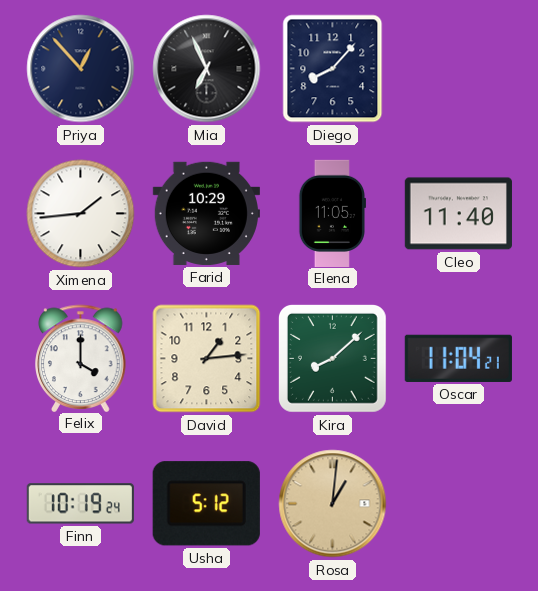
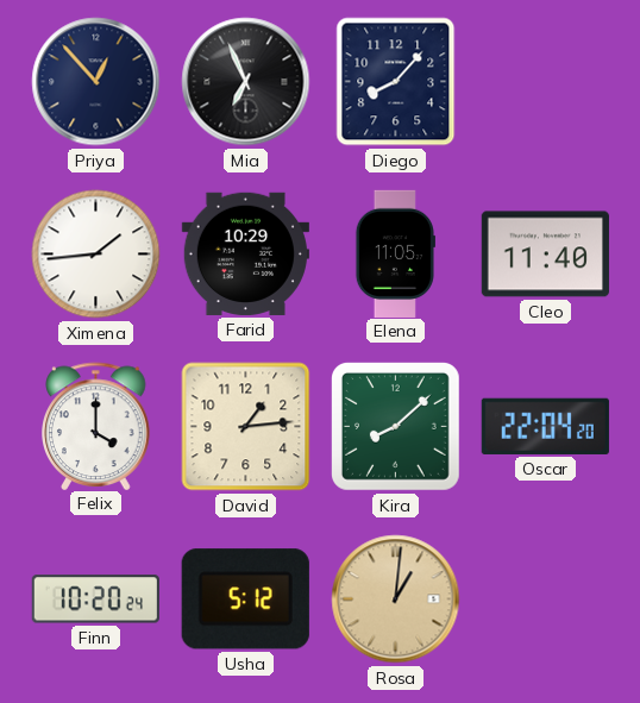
Oscar: 11:04 -> 22:04 (545, 426)
Finn: 10:19 -> 10:20 (95, 600)
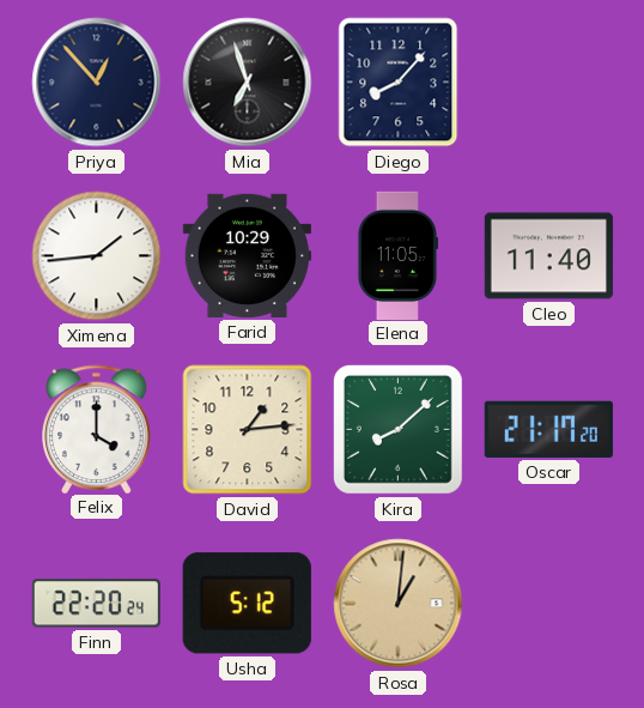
Mia: 6:56 -> 6:57 (248, 83)
Oscar: 22:04 -> 21:17 (548, 429)
Finn: 10:20 -> 22:20 (96, 604)
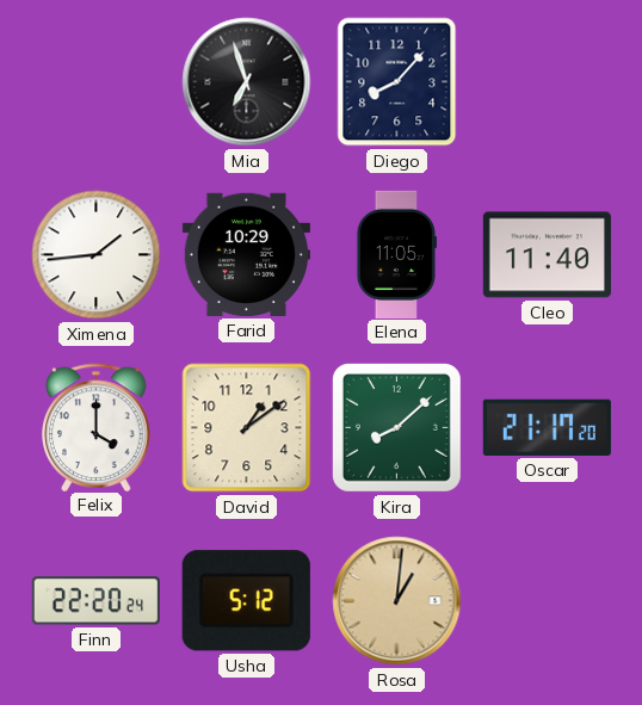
Priya: 12:53 -> none (97, 83)
David: 1:14 -> 1:09 (247, 428)
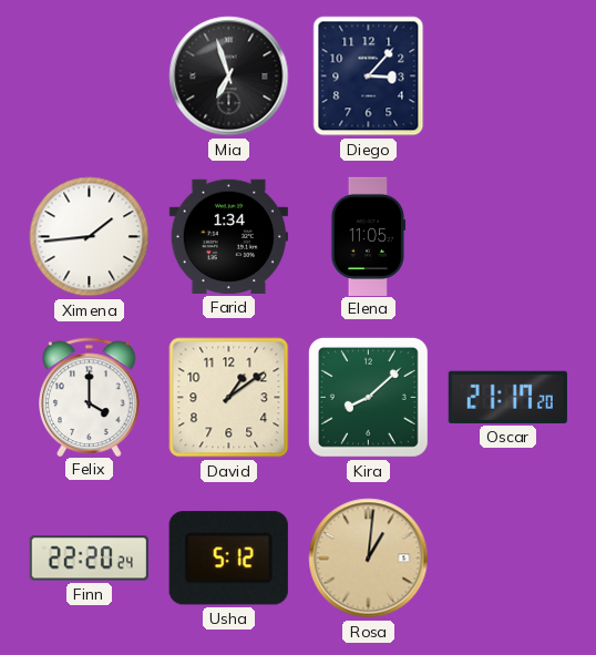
Diego: 8:07 -> 3:07 (369, 76)
Farid: 10:29 -> 1:34 (228, 236)
Cleo: 11:40 -> none (547, 255)
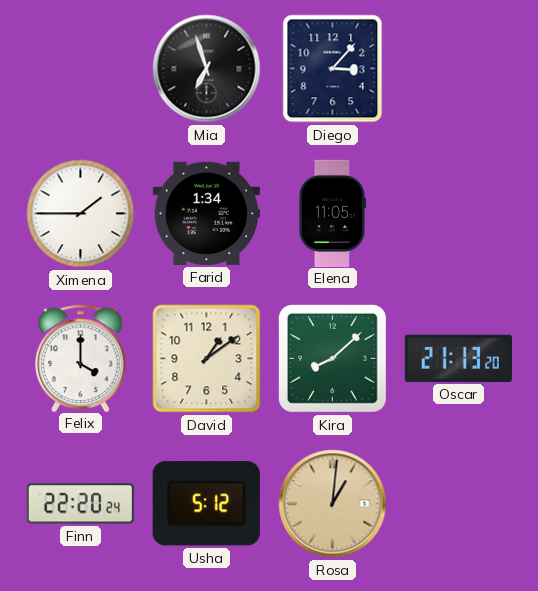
Ximena: 1:44 -> 1:45 (81, 214)
Oscar: 21:17 -> 21:13 (458, 358)
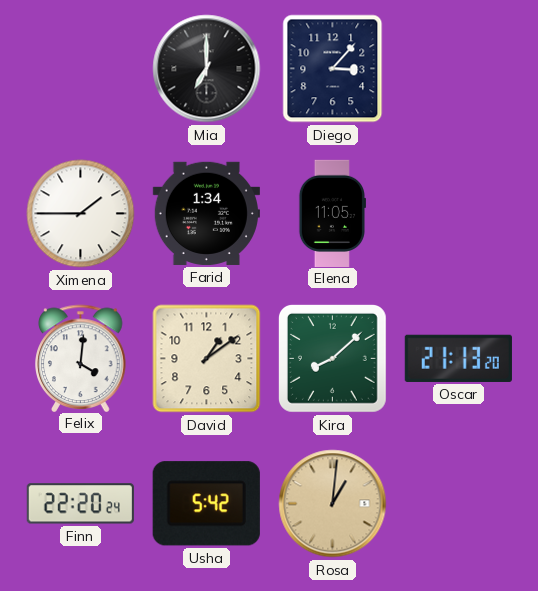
Mia: 6:57 -> 7:00 (207, 69)
Felix: 4:00 -> 4:01 (81, 358)
Usha: 5:12 -> 5:42 (206, 504)
